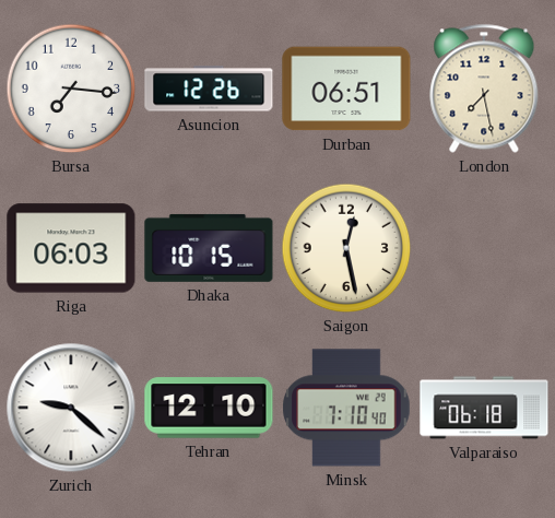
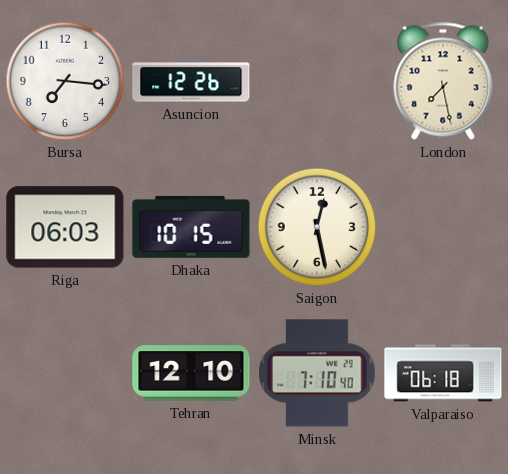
Durban: 06:51 -> none (346, 89)
Zurich: 9:22 -> none (71, 408)
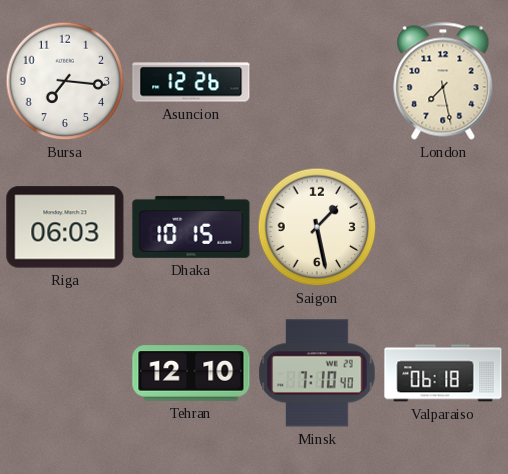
Saigon: 12:28 -> 1:28 (317, 227)
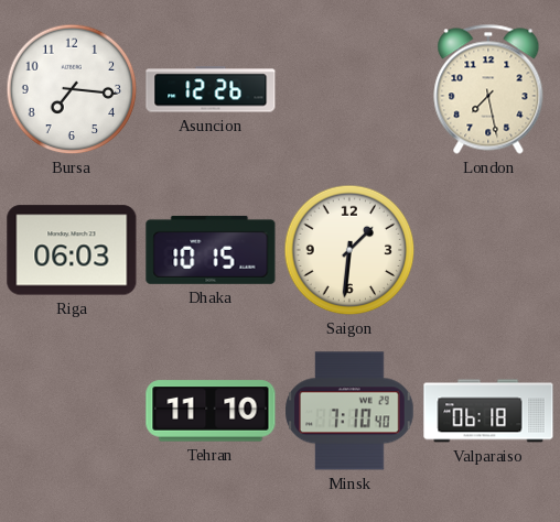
Saigon: 1:28 -> 1:31 (349, 250)
Tehran: 12:10 -> 11:10 (211, 411)
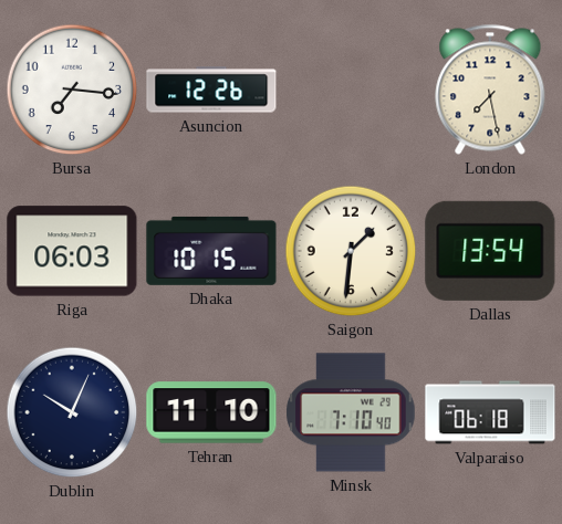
Dallas: none -> 13:54 (490, 251)
Dublin: none -> 10:04 (72, 412)
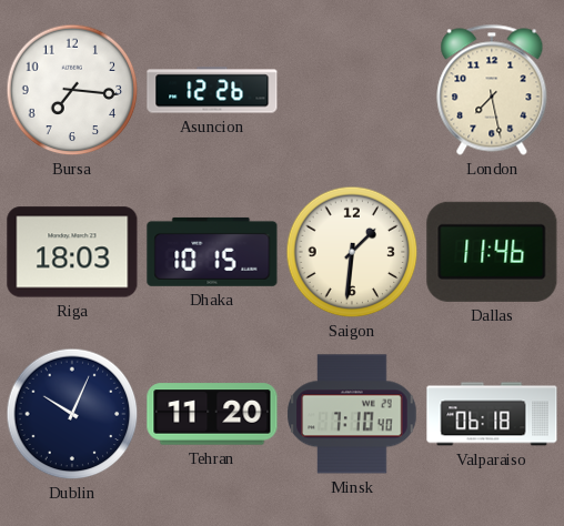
Riga: 06:03 -> 18:03 (72, 252)
Dallas: 13:54 -> 11:46 (492, 252)
Tehran: 11:10 -> 11:20 (212, 414)
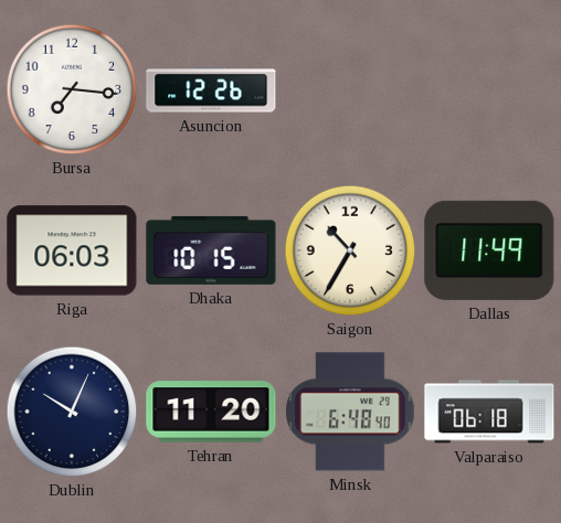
London: 7:28 -> none (492, 90)
Riga: 18:03 -> 06:03 (72, 250)
Saigon: 1:31 -> 10:35 (350, 250)
Dallas: 11:46 -> 11:49 (489, 250)
Minsk: 7:10 -> 6:48 (350, 412)
